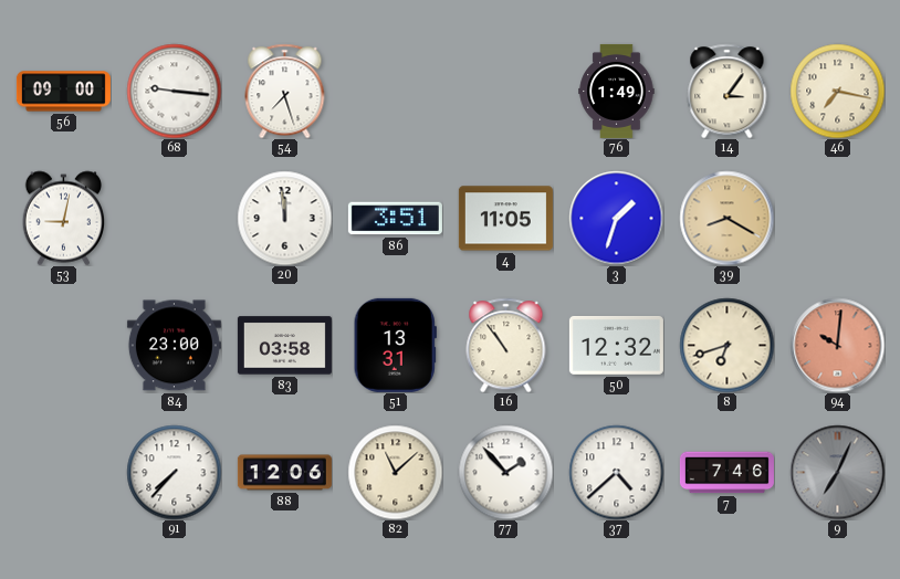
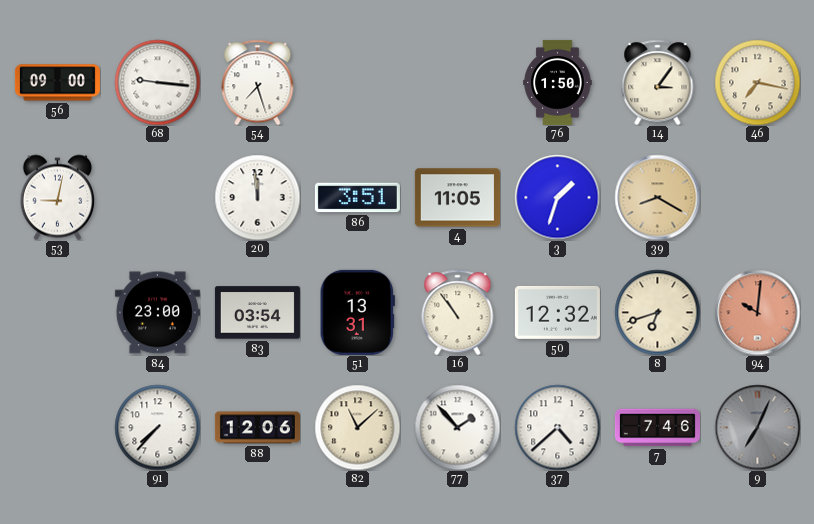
76: 1:49 -> 1:50 (558, 82)
83: 03:58 -> 03:54 (257, 313)
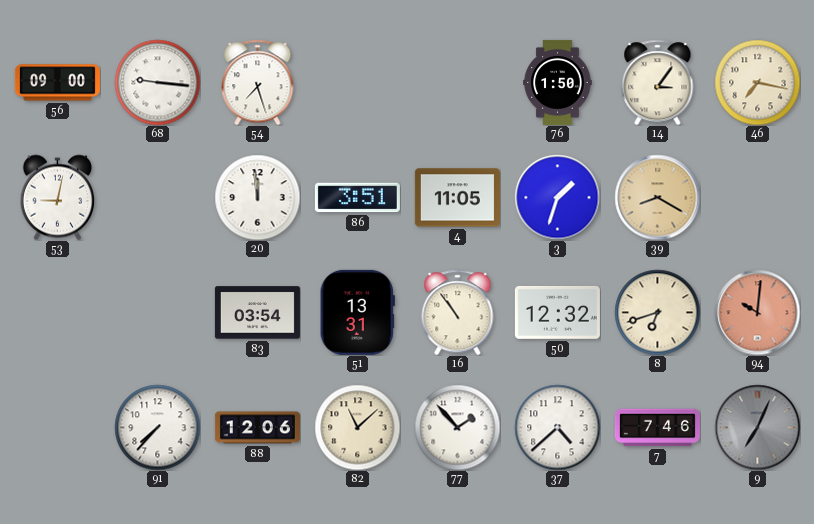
84: 23:00 -> none (157, 313)
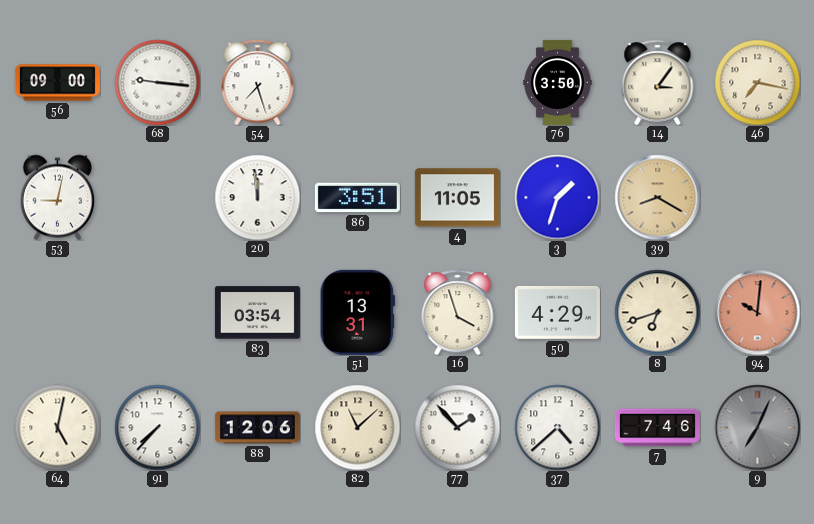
76: 1:50 -> 3:50 (558, 82)
16: 10:54 -> 3:57 (458, 312)
50: 12:32 -> 4:29 (557, 312)
64: none -> 5:02 (57, 427)
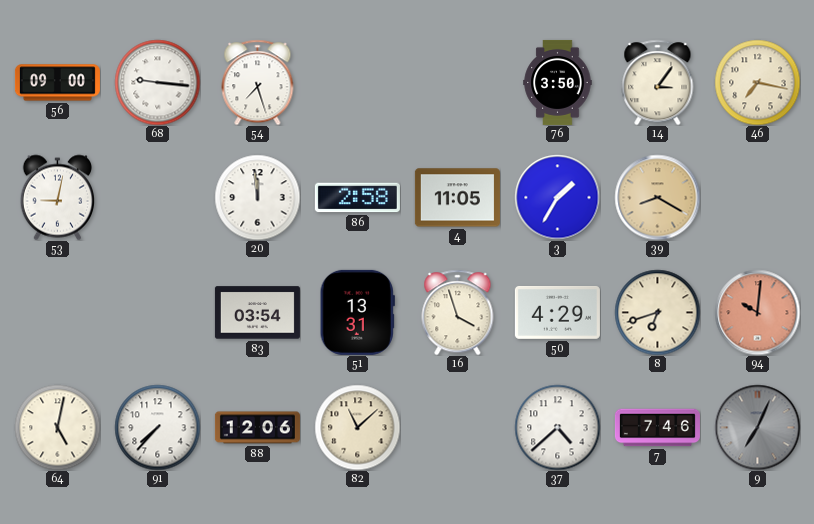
86: 3:51 -> 2:58 (357, 198)
3: 1:33 -> 1:35 (557, 197)
77: 1:53 -> none (457, 427)
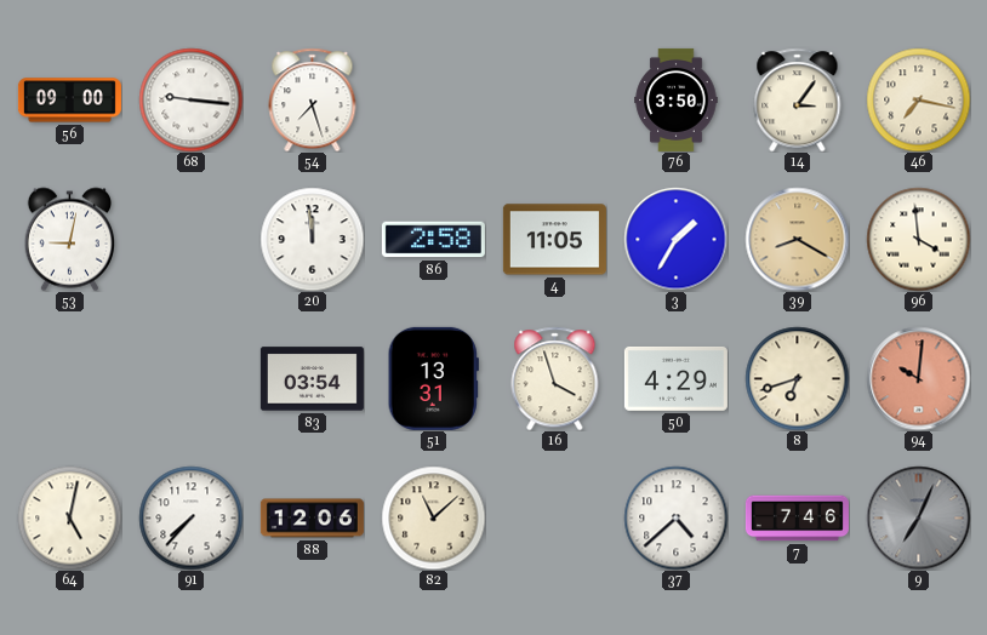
96: none -> 3:59 (918, 239)
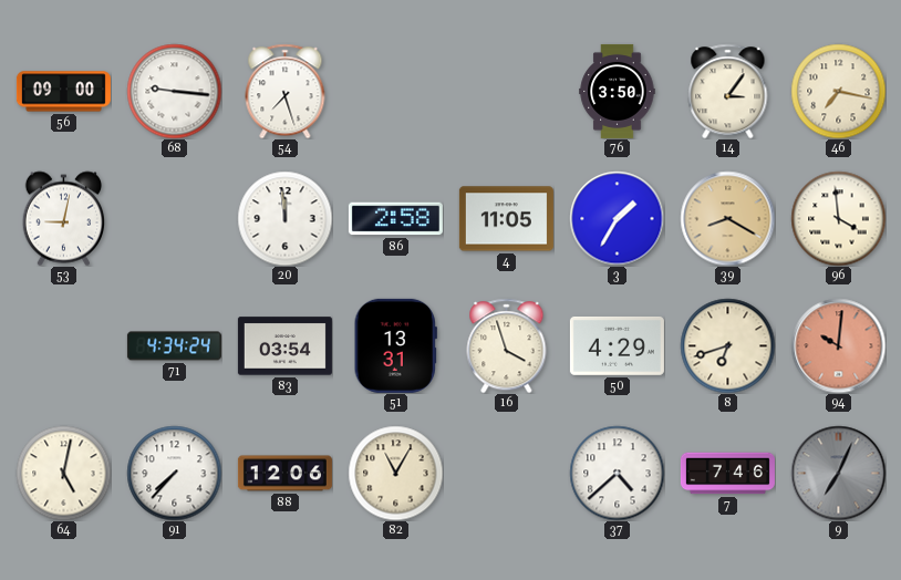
71: none -> 4:34 (174, 346)
82: 11:08 -> 11:05 (395, 473)
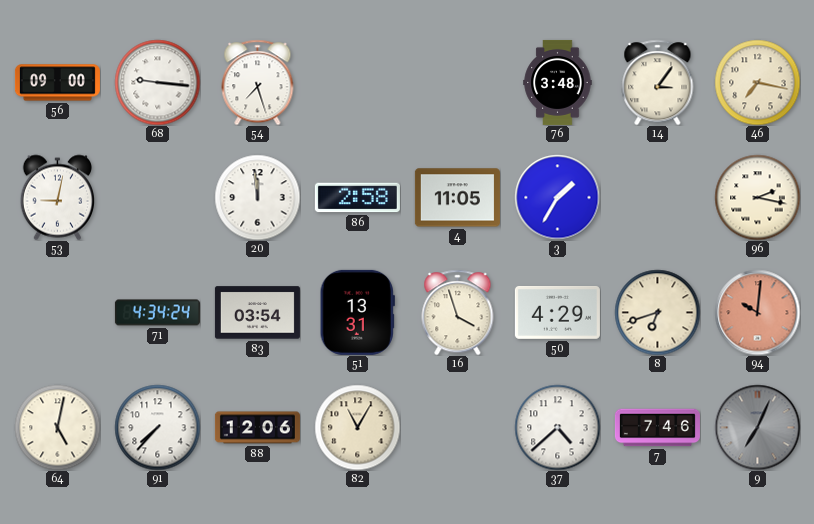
76: 3:50 -> 3:48 (558, 82)
39: 8:20 -> none (727, 218)
96: 3:59 -> 2:17 (757, 197)
